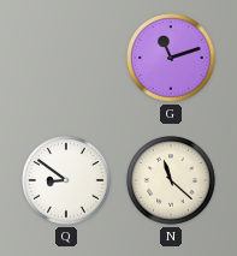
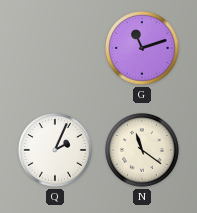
Q: 8:51 -> 2:04 (55, 150)
N: 11:22 -> 11:21 (142, 150)
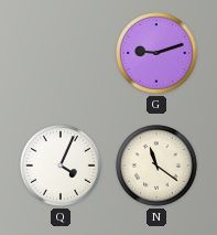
G: 11:12 -> 9:12 (156, 53)
Q: 2:04 -> 4:04 (61, 165)
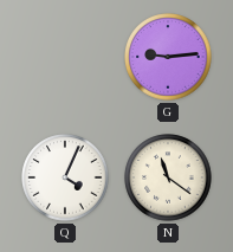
G: 9:12 -> 9:14 (168, 57)
